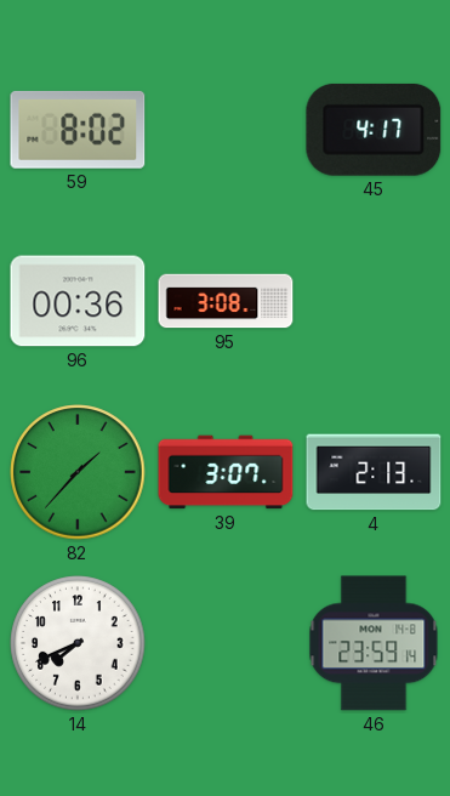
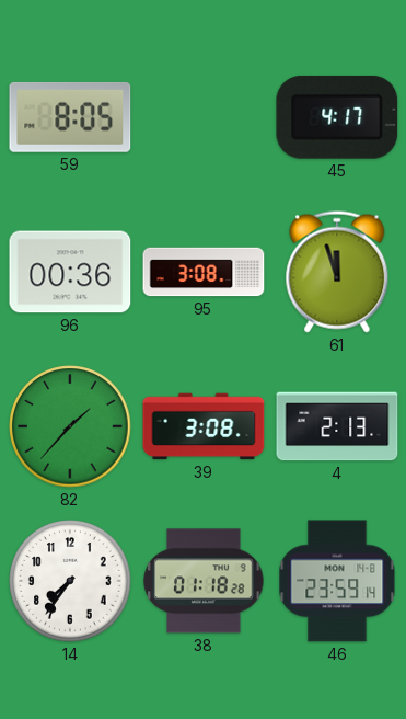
59: 8:02 -> 8:05 (70, 117)
61: none -> 11:57 (337, 272)
39: 3:07 -> 3:08 (204, 426)
14: 7:41 -> 7:36 (70, 581)
38: none -> 01:18 (204, 581)
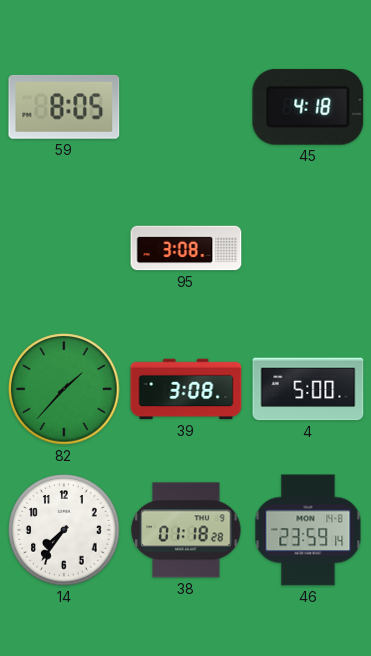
45: 4:17 -> 4:18 (308, 107)
96: 00:36 -> none (70, 272)
61: 11:57 -> none (337, 272)
4: 2:13 -> 5:00 (308, 389)
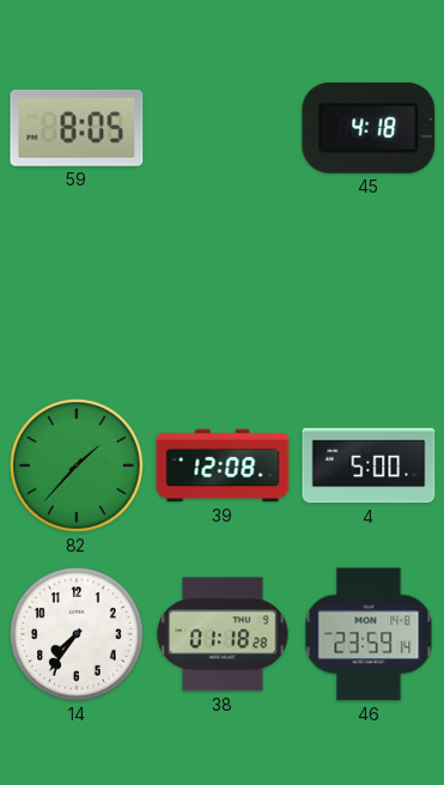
95: 3:08 -> none (186, 248)
39: 3:08 -> 12:08 (223, 465)
